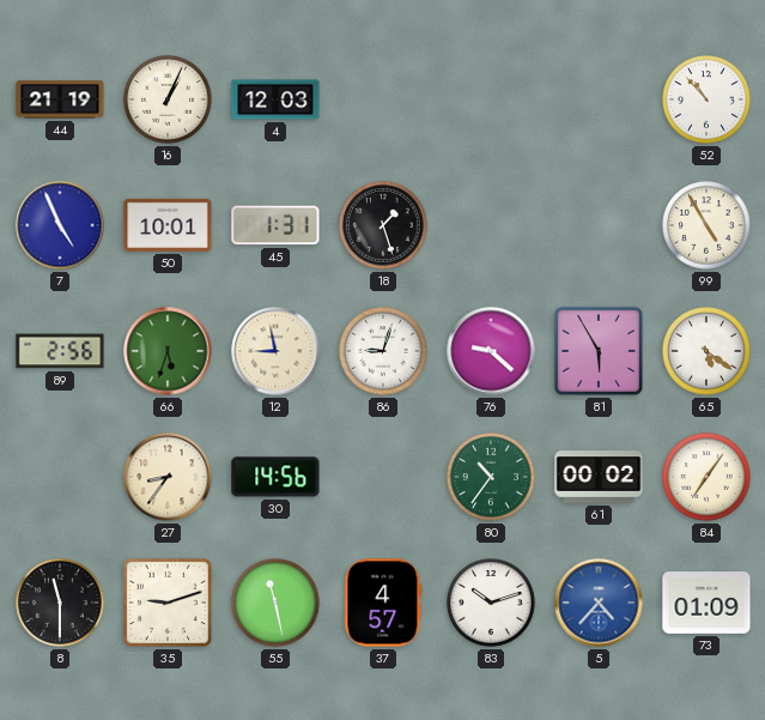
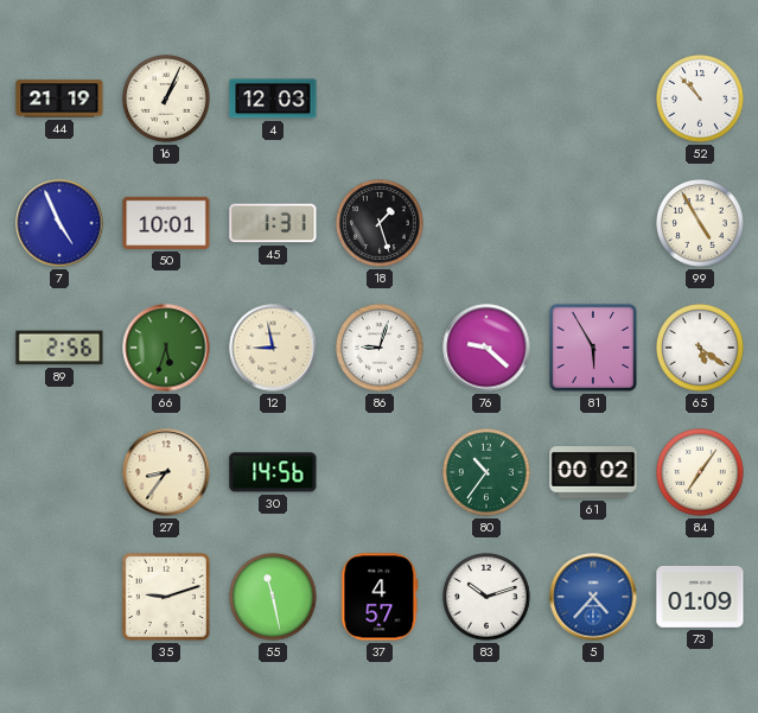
8: 11:30 -> none (60, 603)
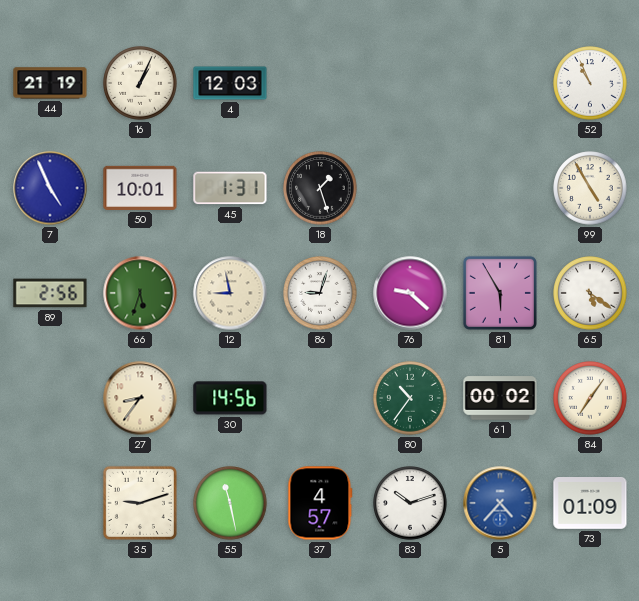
52: 10:53 -> 10:56 (590, 83)
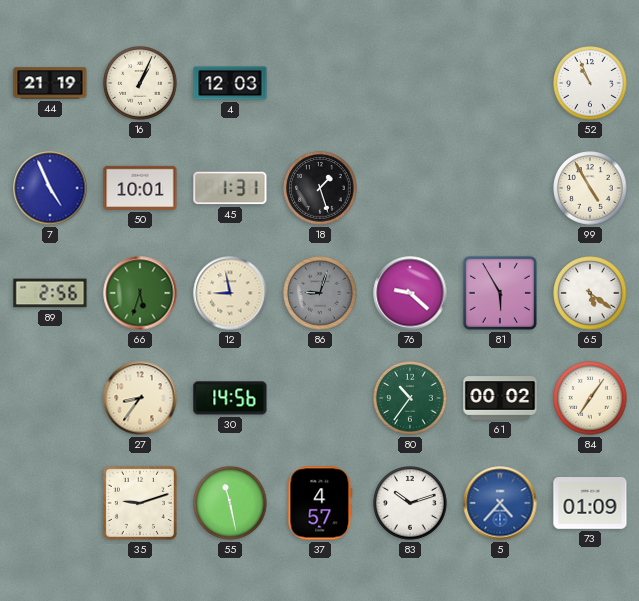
86 dial: white -> grey (320, 293)
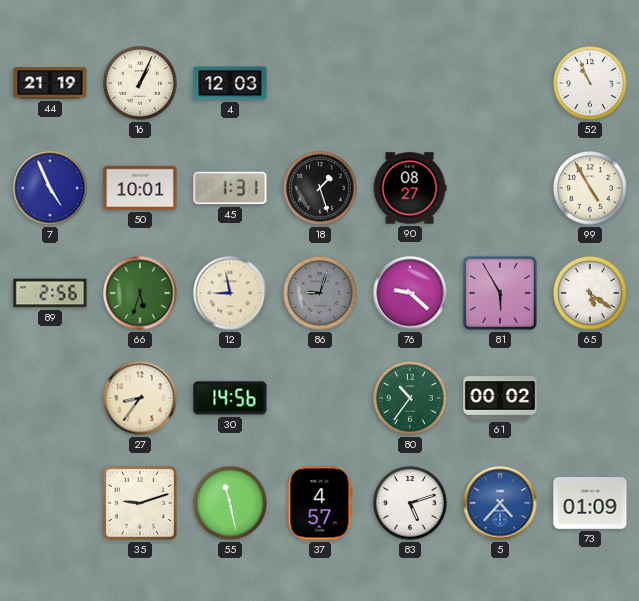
90: none -> 08:27 (410, 188)
84: 7:06 -> none (590, 398)
83: 10:12 -> 5:12 (410, 503)
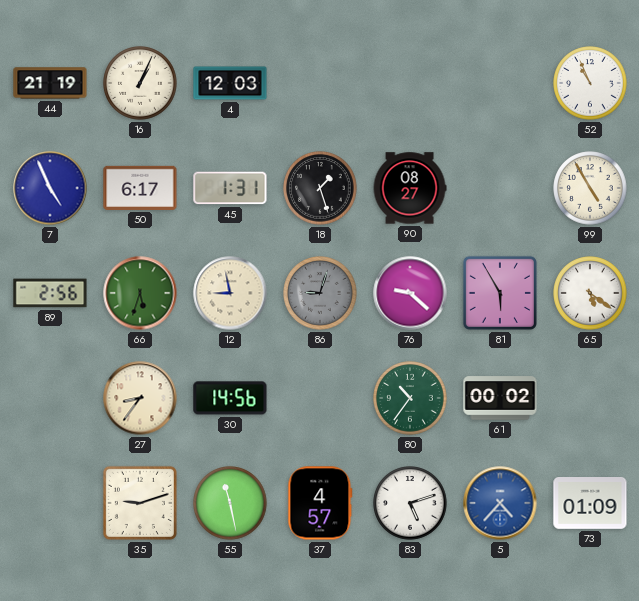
50: 10:01 -> 6:17 (140, 188)
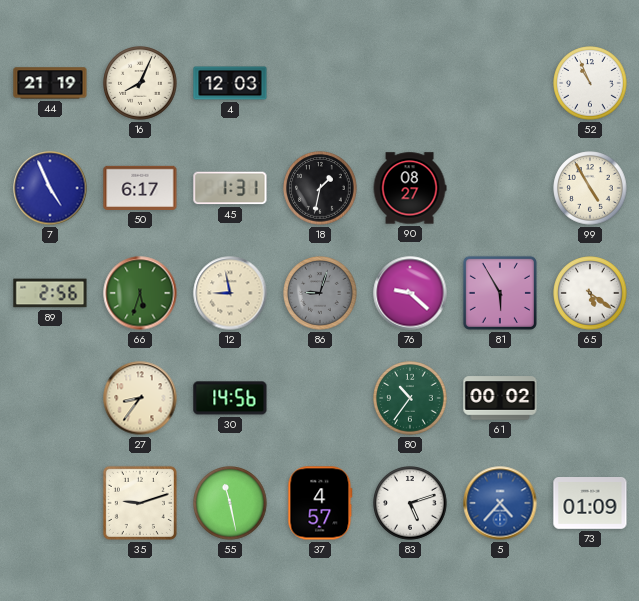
16: 1:04 -> 8:04 (140, 83)
18: 1:27 -> 1:32 (320, 188)
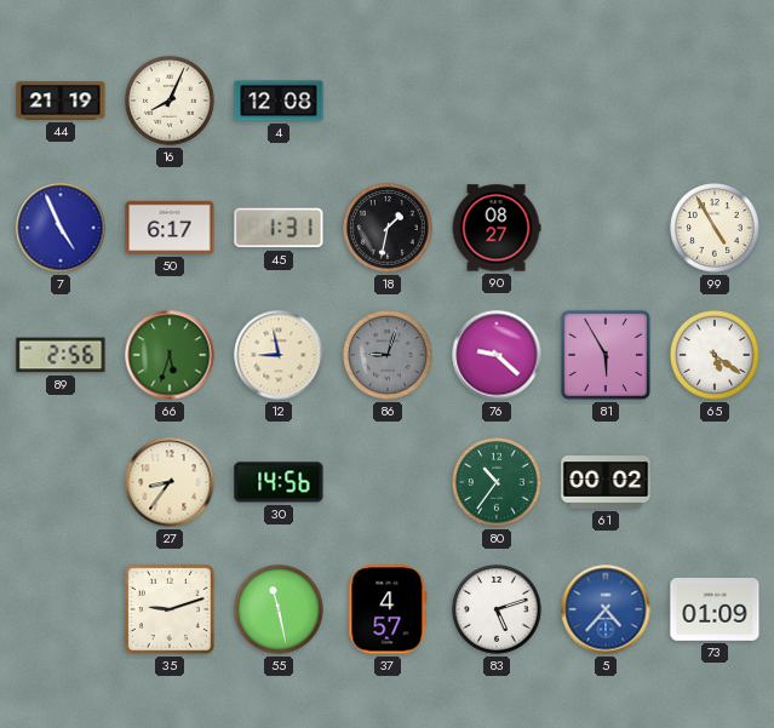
4: 12:03 -> 12:08 (279, 101)
52: 10:56 -> none (590, 83)
